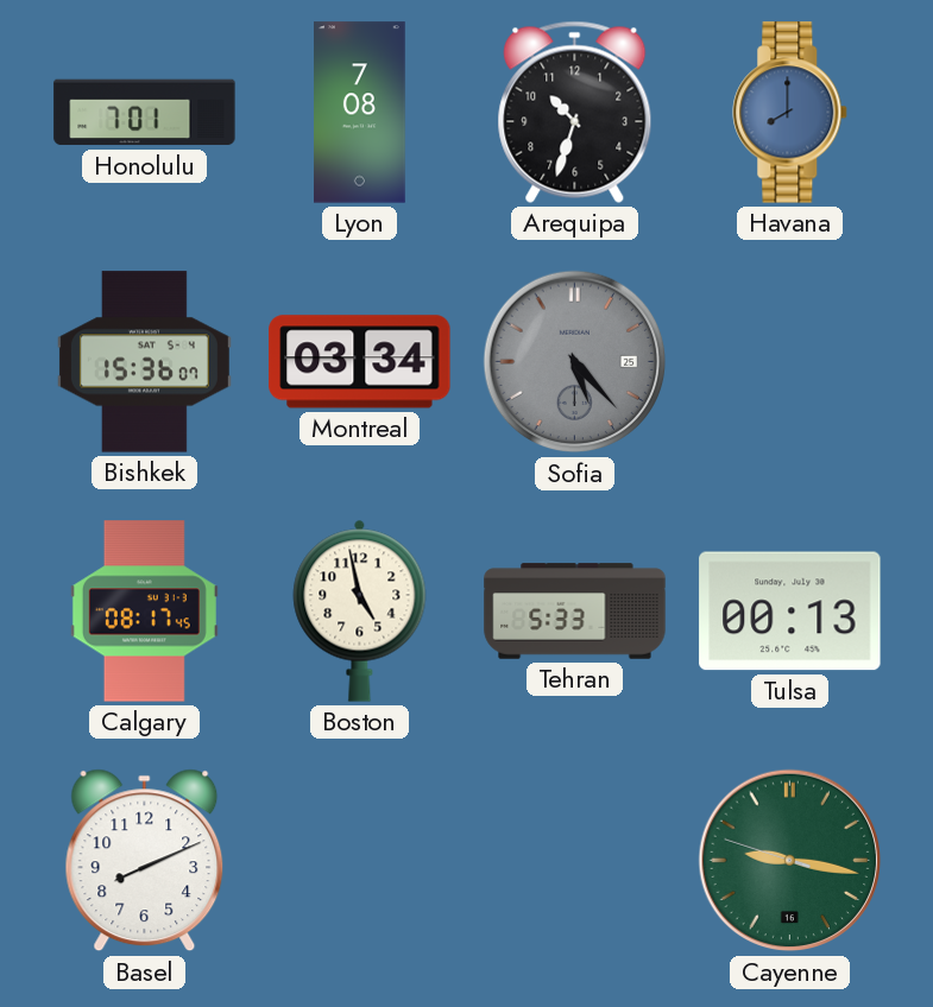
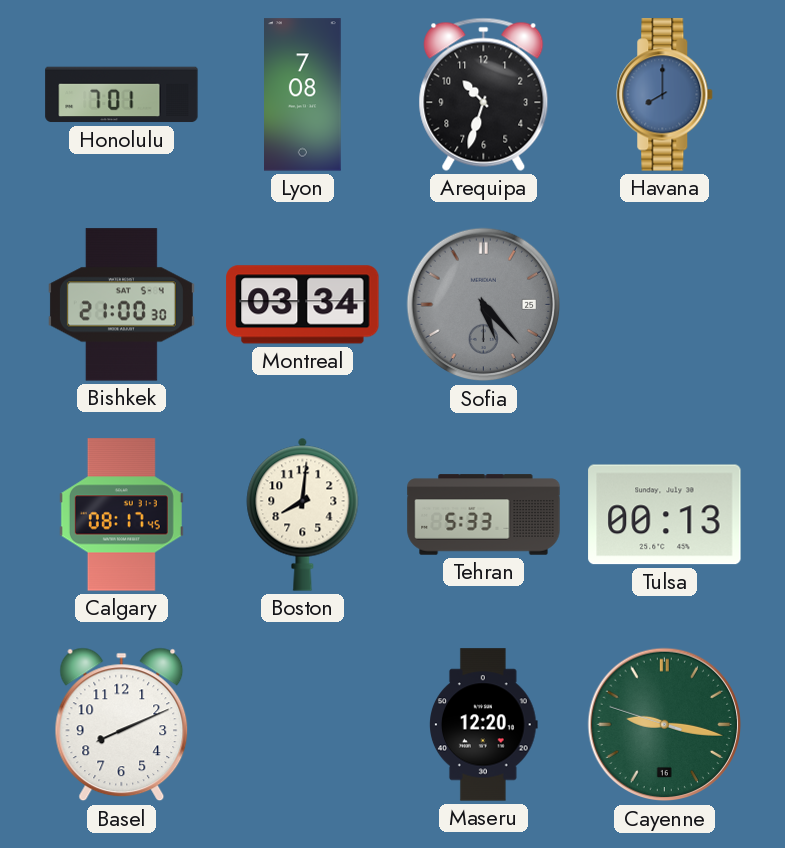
Bishkek: 15:36 -> 21:00 (121, 305)
Boston: 4:58 -> 8:01 (303, 514)
Maseru: none -> 12:20 (484, 725)
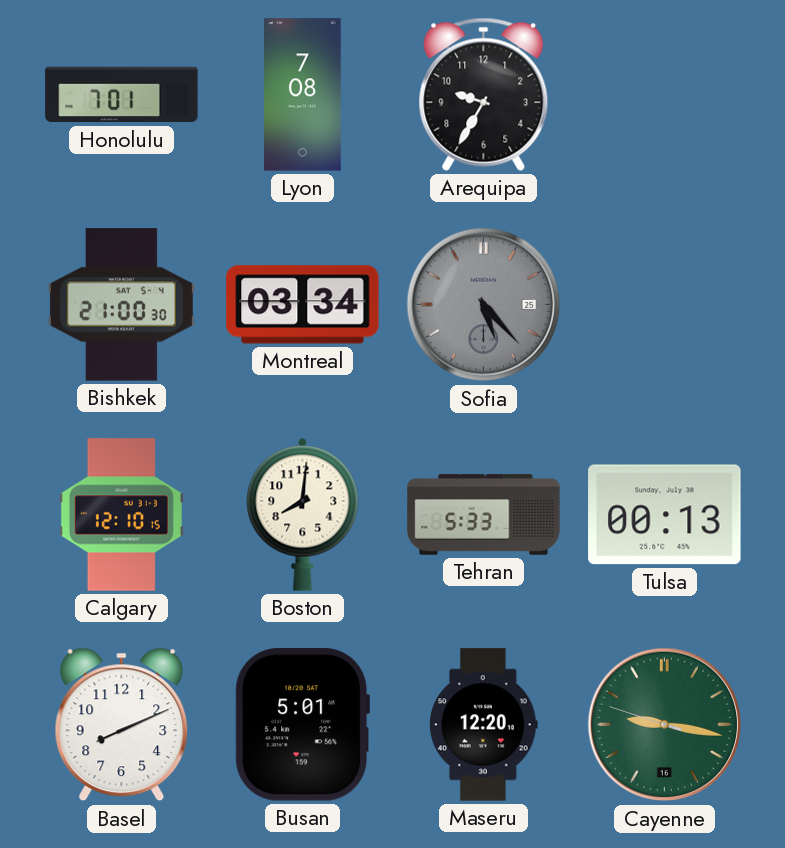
Arequipa: 10:33 -> 9:35 (484, 94)
Havana: 8:00 -> none (665, 95)
Calgary: 08:17 -> 12:10 (121, 515)
Busan: none -> 5:01 (302, 725)
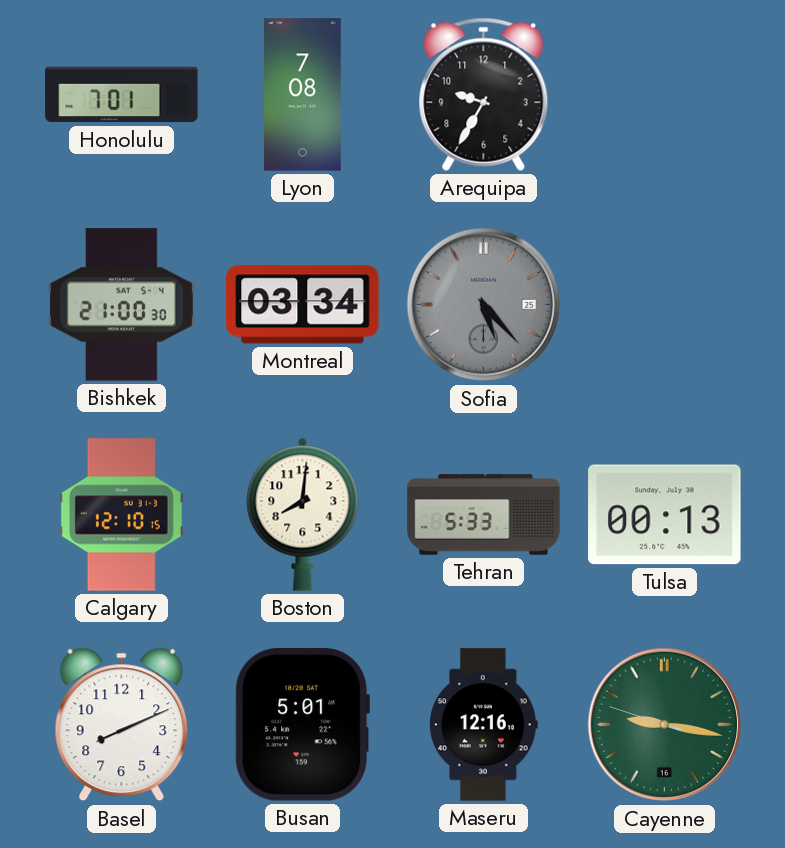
Maseru: 12:20 -> 12:16 (484, 725)
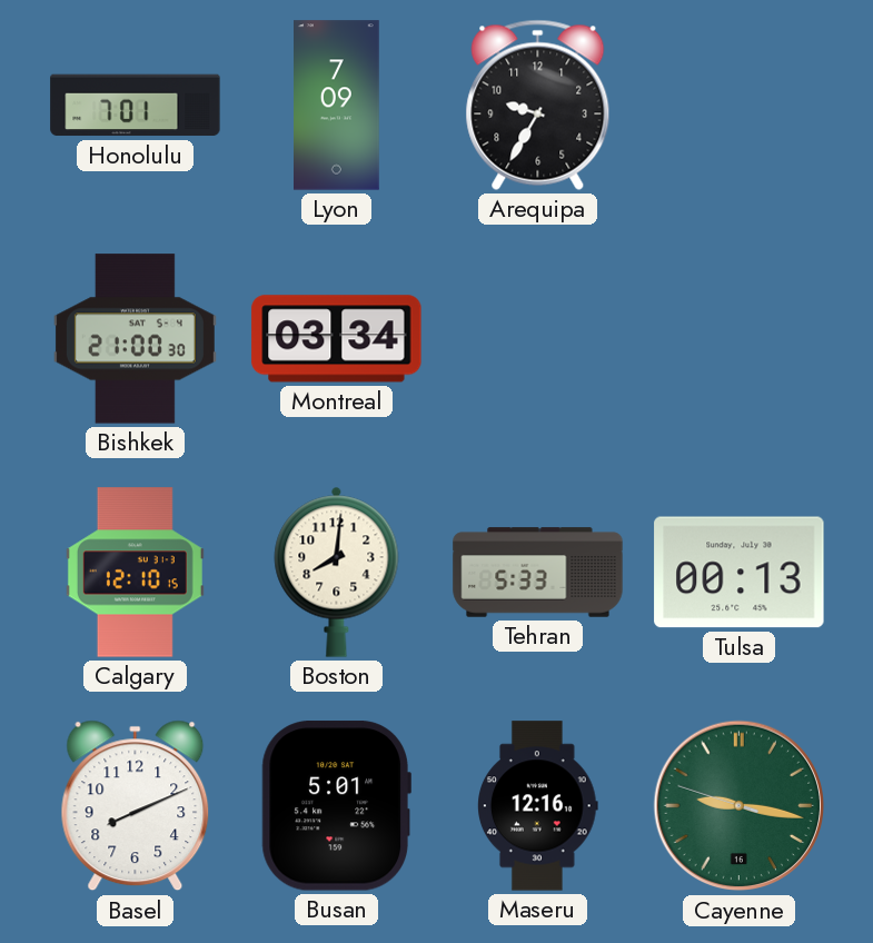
Lyon: 7:08 -> 7:09 (337, 106)
Sofia: 5:23 -> none (484, 305)
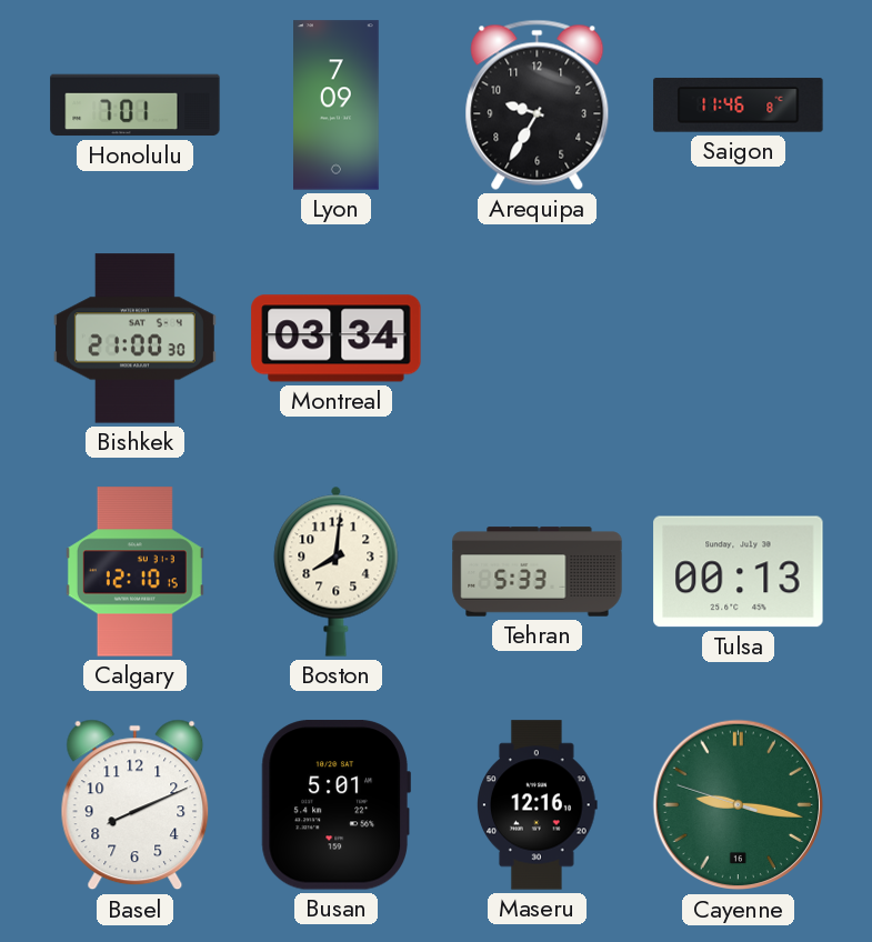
Saigon: none -> 11:46 (739, 106)
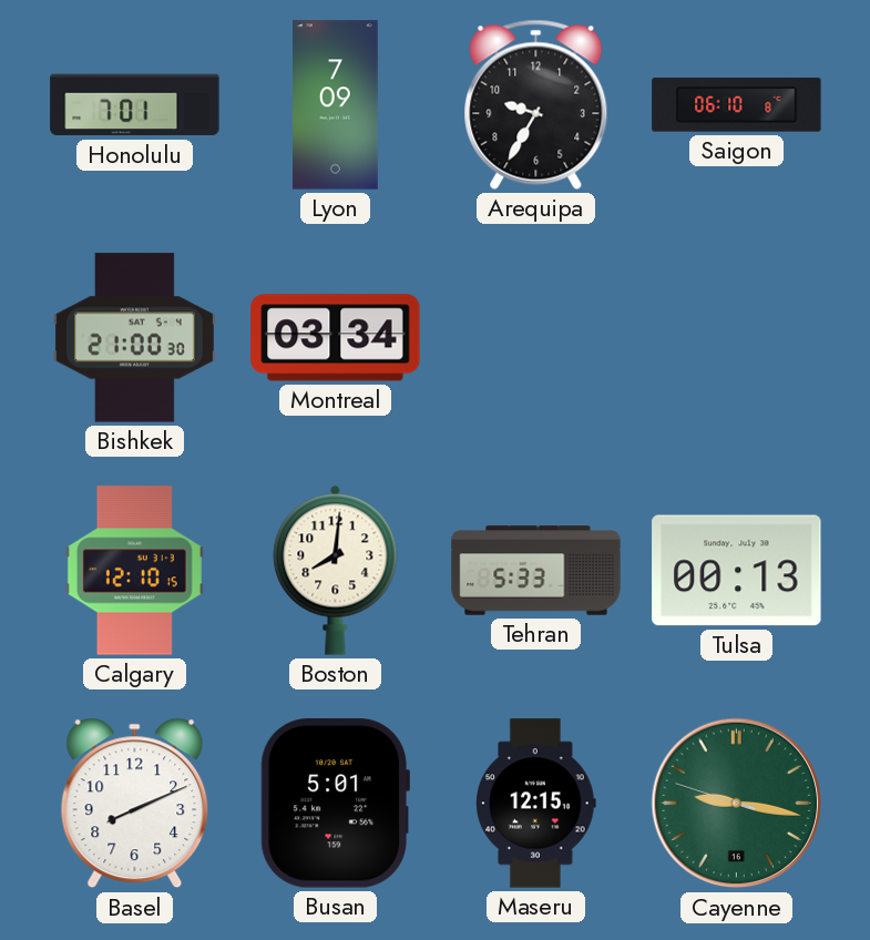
Saigon: 11:46 -> 06:10 (737, 105)
Maseru: 12:16 -> 12:15 (536, 804)
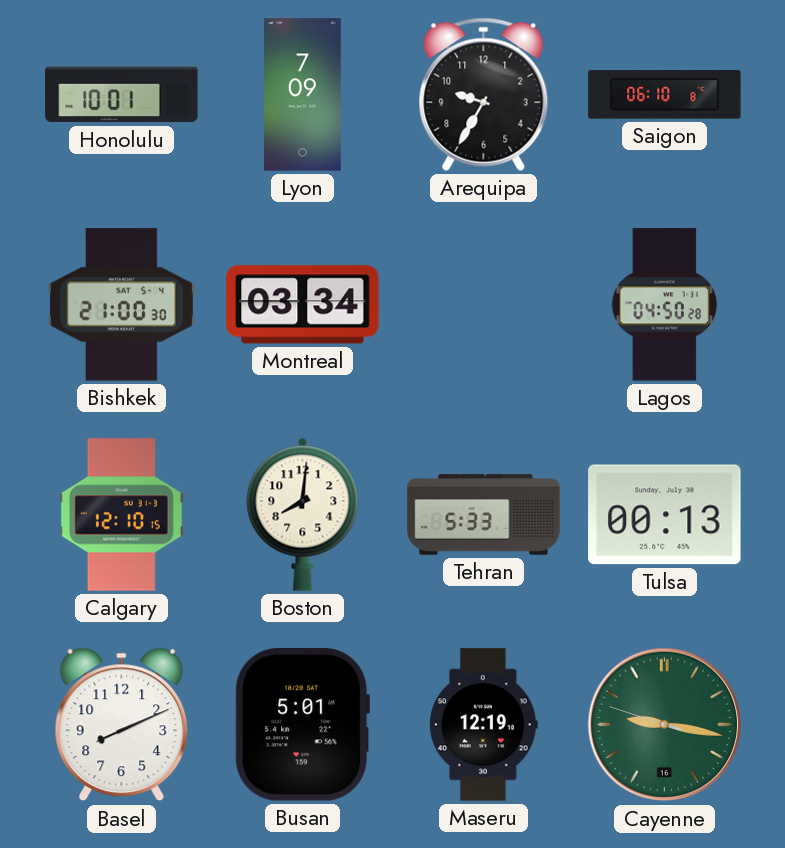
Honolulu: 7:01 -> 10:01 (122, 95)
Lagos: none -> 04:50 (665, 305)
Maseru: 12:15 -> 12:19 (484, 725)
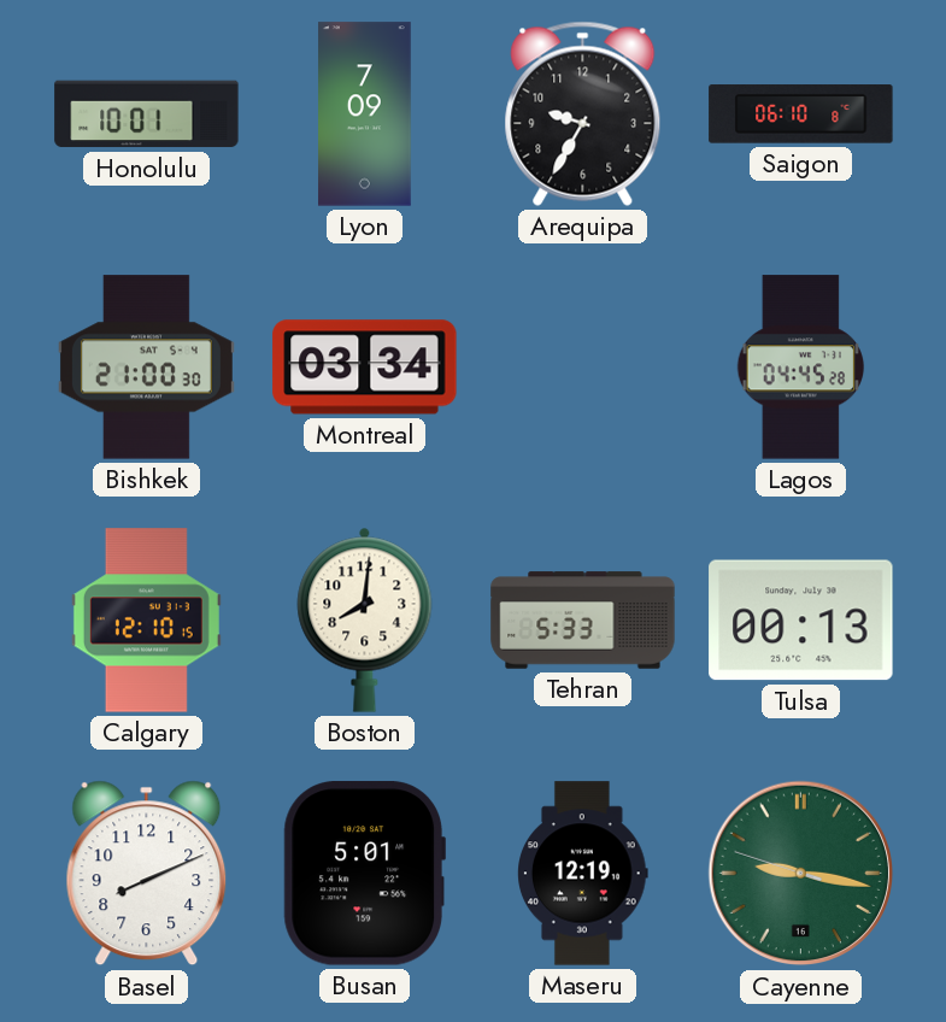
Lagos: 04:50 -> 04:45 (801, 368)
